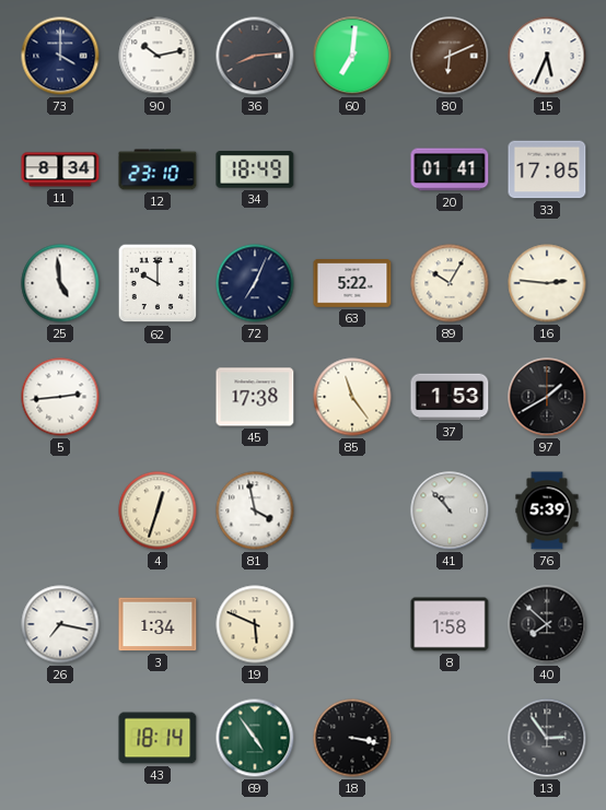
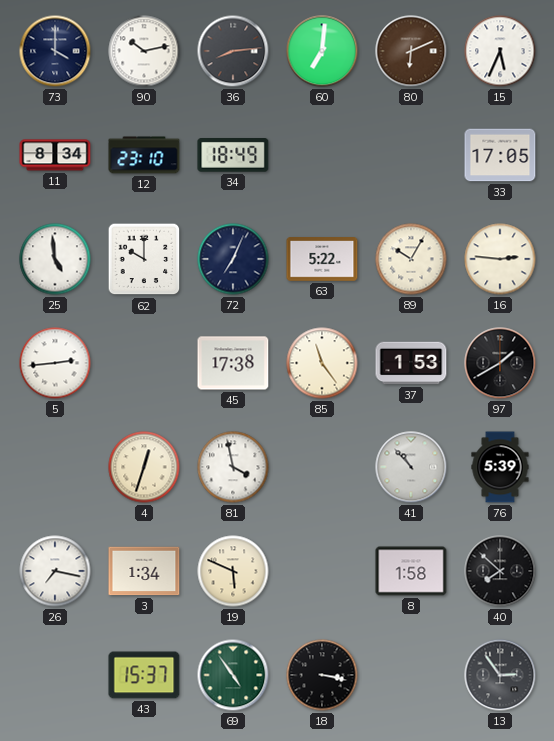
20: 01:41 -> none (450, 169)
43: 18:14 -> 15:37 (144, 675)
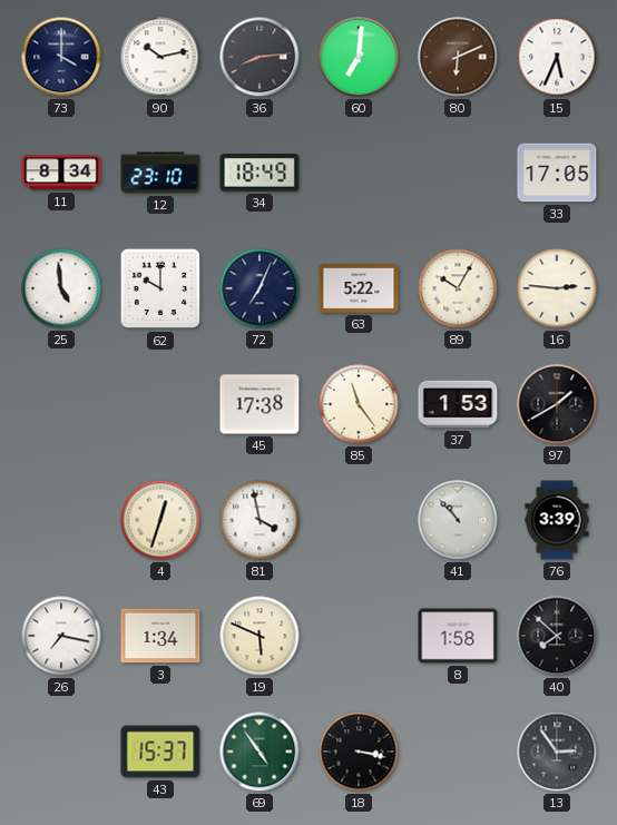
5: 2:44 -> none (55, 363)
76: 5:39 -> 3:39 (557, 520)
